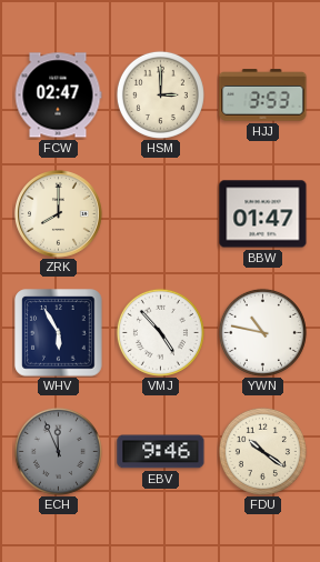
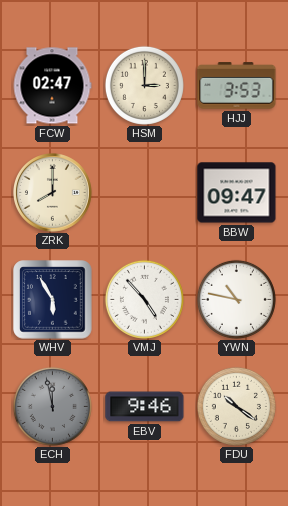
BBW: 01:47 -> 09:47 (237, 193)
ECH: 11:56 -> 11:58 (52, 406)
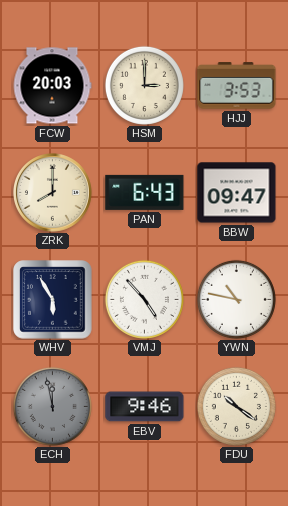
FCW: 02:47 -> 20:03 (52, 86)
PAN: none -> 6:43 (145, 192)
